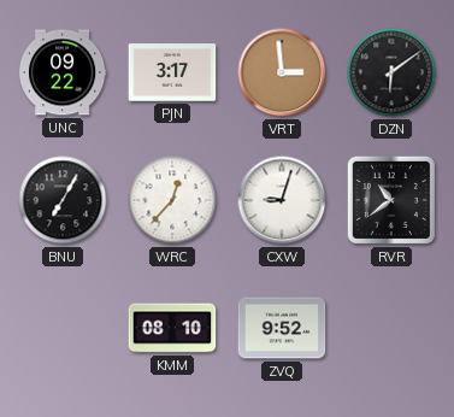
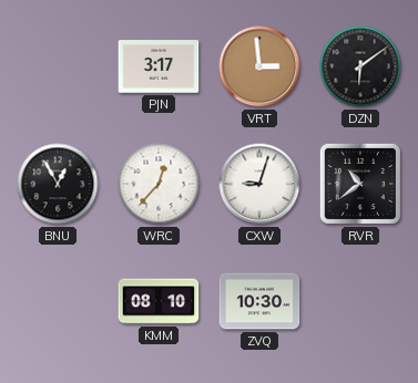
UNC: 09:22 -> none (63, 72)
BNU: 7:05 -> 12:55 (58, 184)
ZVQ: 9:52 -> 10:30 (259, 301)
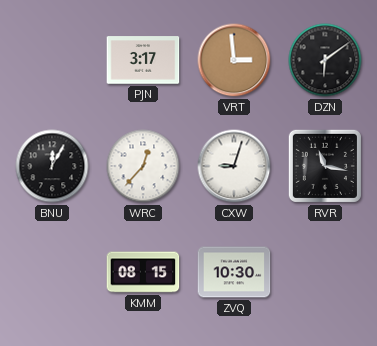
BNU: 12:55 -> 12:05 (52, 166)
RVR: 10:39 -> 11:17 (325, 166)
KMM: 08:10 -> 08:15 (143, 272)
